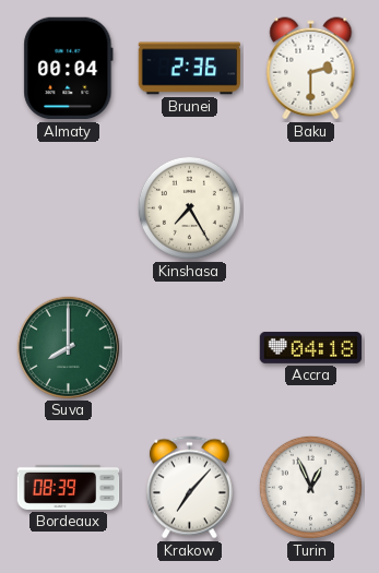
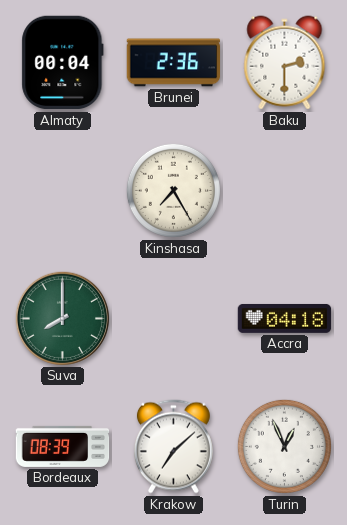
Krakow: 7:07 -> 7:08 (173, 447)
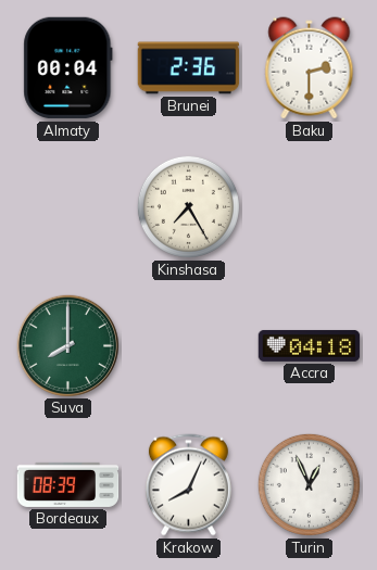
Krakow: 7:08 -> 8:04 (188, 485)
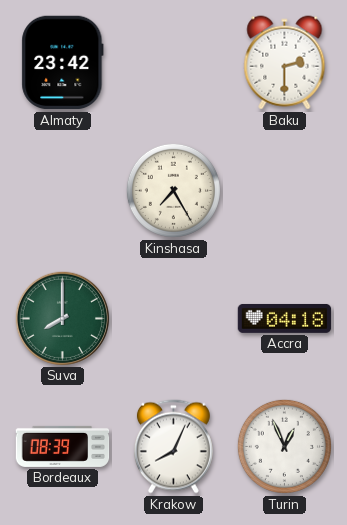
Almaty: 00:04 -> 23:42 (63, 63)
Brunei: 2:36 -> none (189, 68)
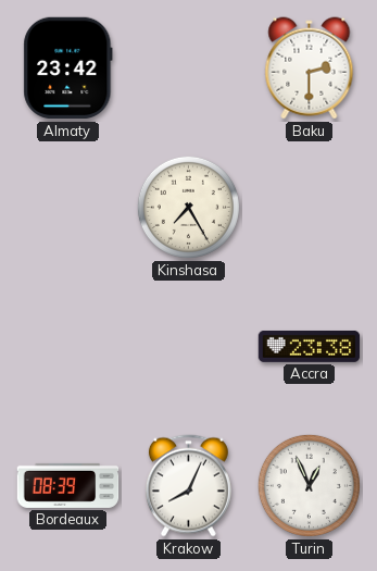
Suva: 8:00 -> none (62, 318)
Accra: 04:18 -> 23:38 (310, 346)
